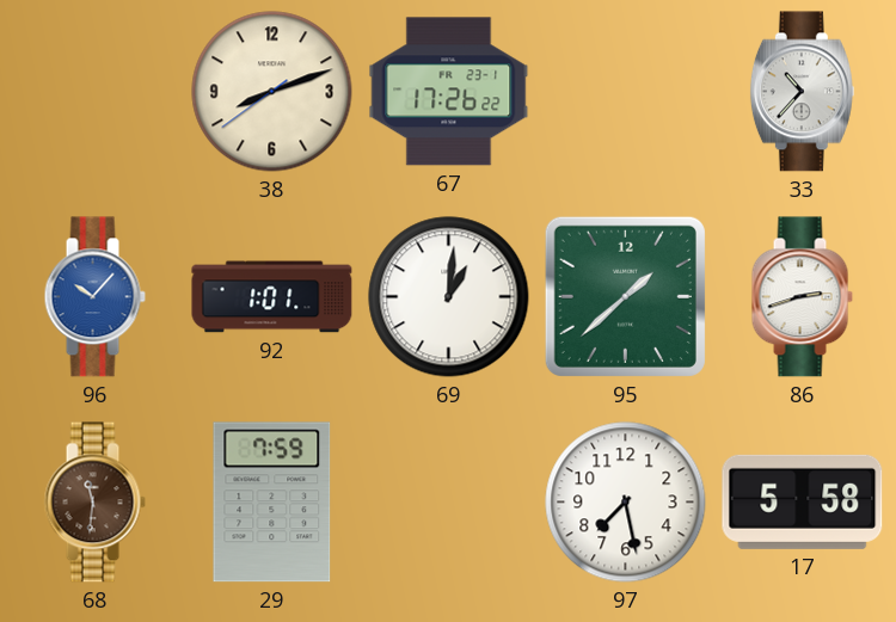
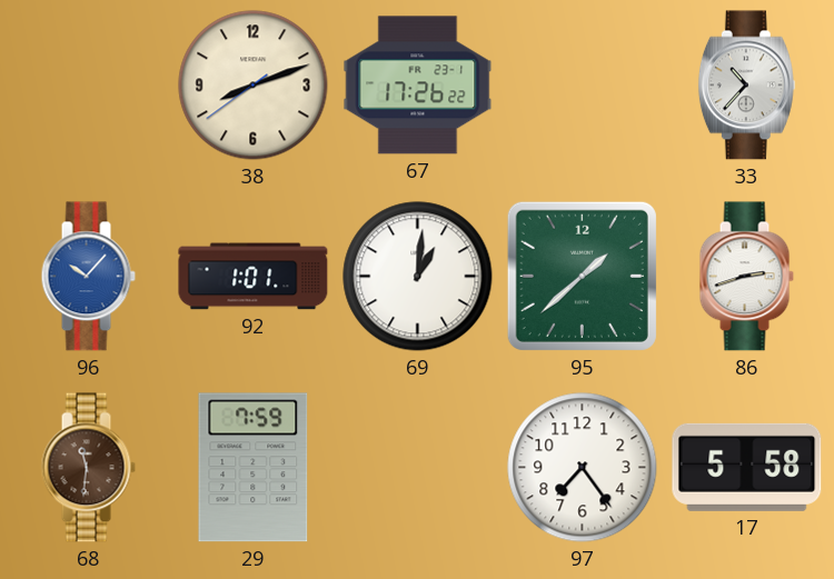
97: 7:28 -> 7:24 (583, 468)
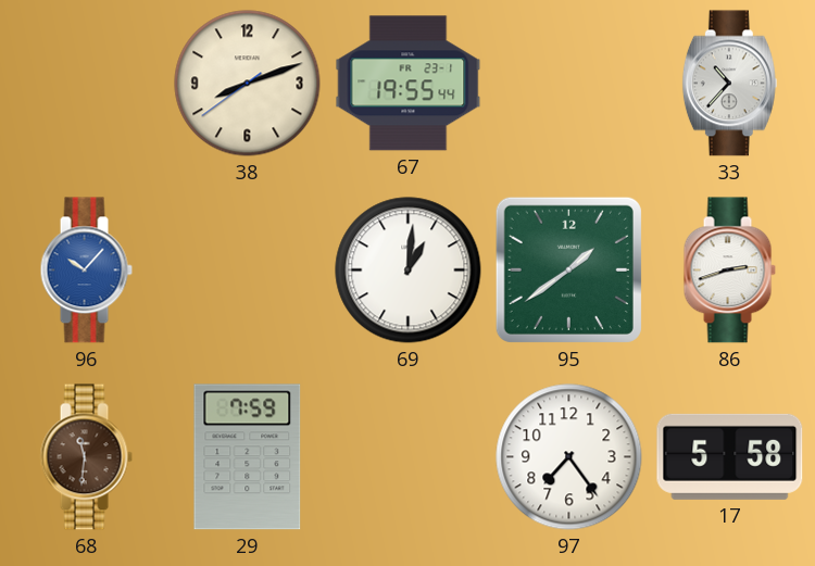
67: 17:26 -> 19:55 (409, 84)
92: 1:01 -> none (254, 277)
95: 1:38 -> 1:39 (568, 269)
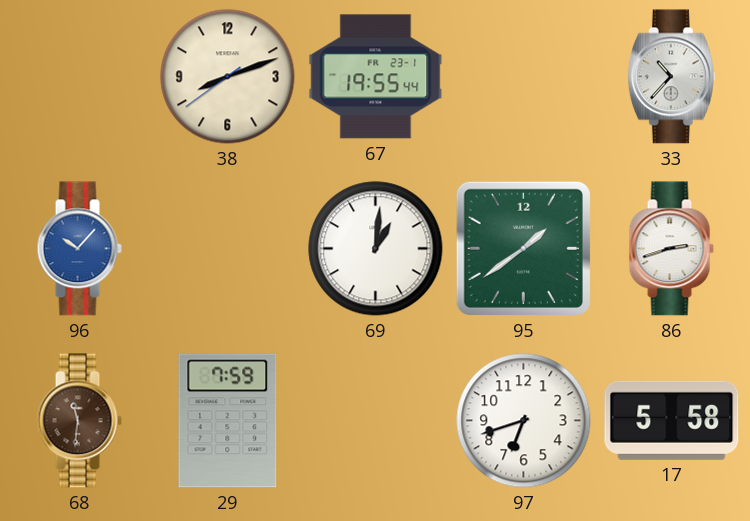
97: 7:24 -> 6:42 (524, 421)
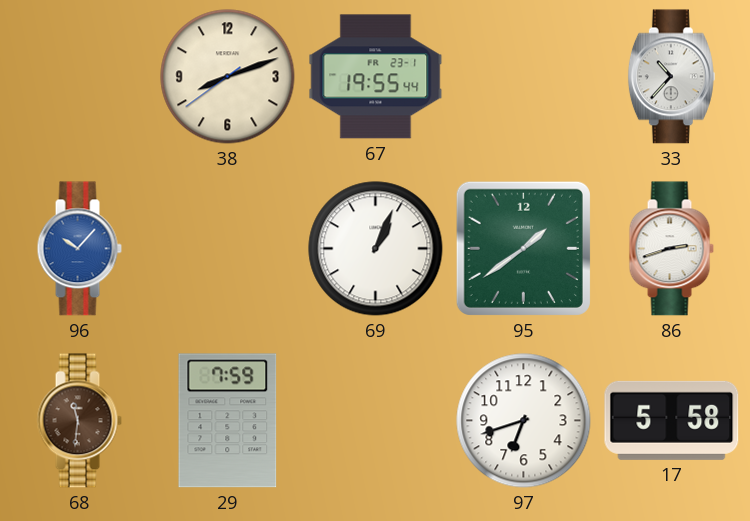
69: 1:01 -> 1:04 (376, 249)
